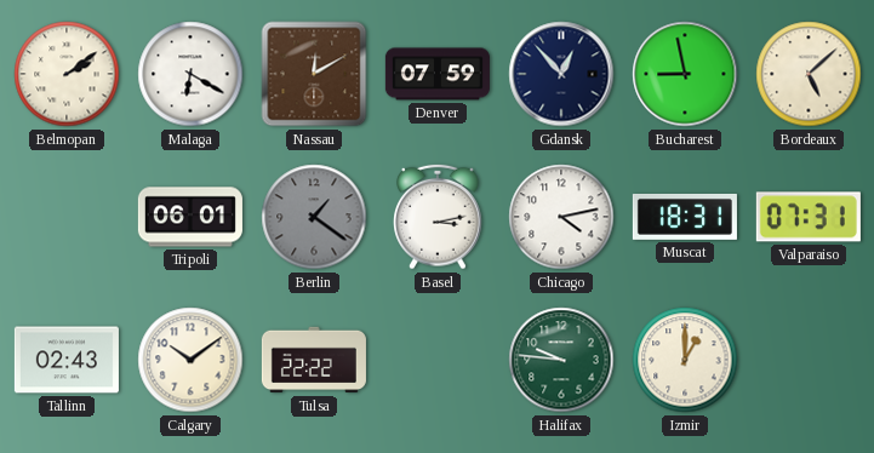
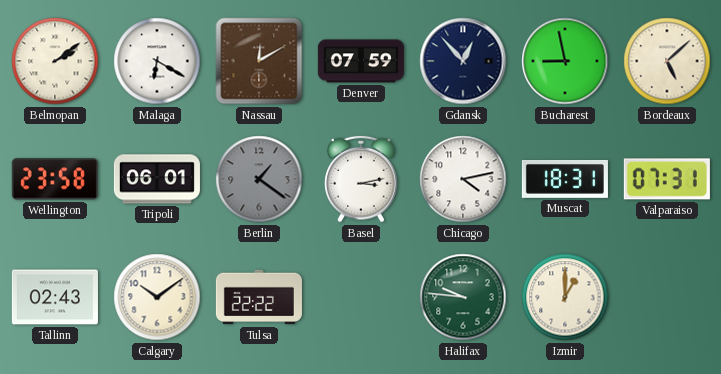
Wellington: none -> 23:58 (55, 179)
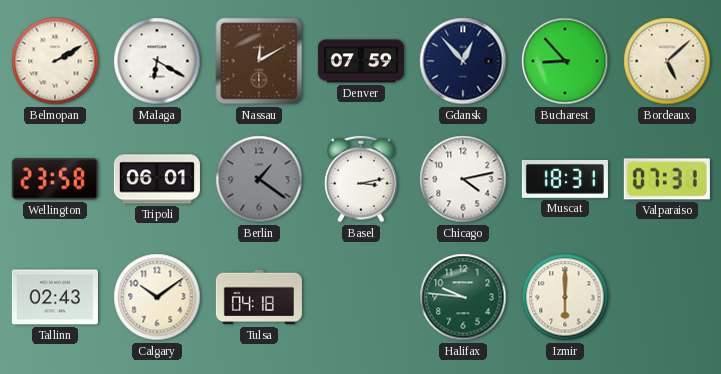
Belmopan: 2:09 -> 2:10 (55, 61)
Bucharest: 8:58 -> 8:53 (565, 61)
Tulsa: 22:22 -> 04:18 (259, 297)
Izmir: 1:00 -> 6:00 (565, 297)
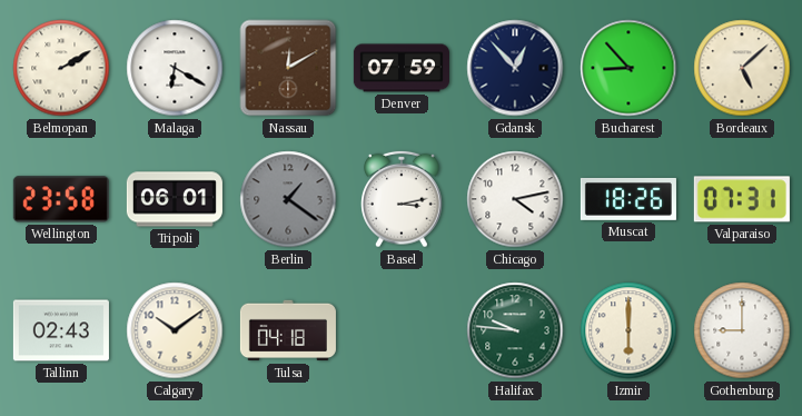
Muscat: 18:31 -> 18:26 (628, 199)
Gothenburg: none -> 9:00 (742, 330)
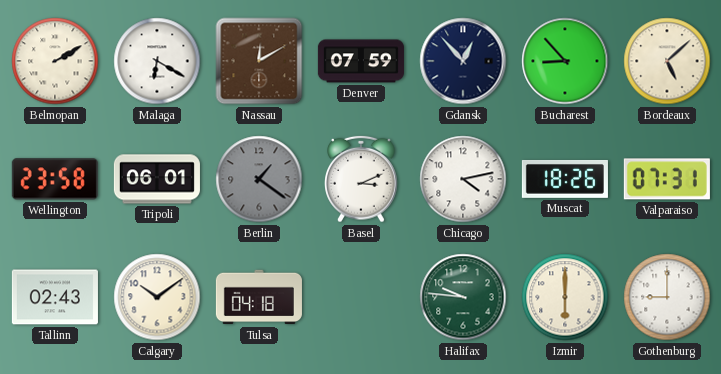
Basel: 3:13 -> 3:11 (361, 179)
